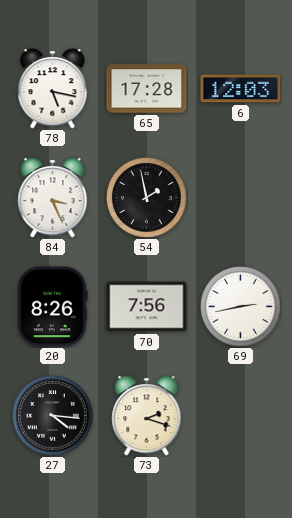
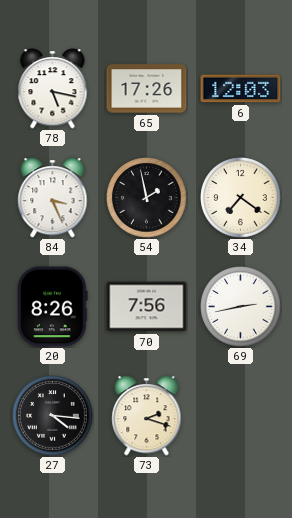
65: 17:28 -> 17:26 (147, 89)
34: none -> 7:21 (241, 198)
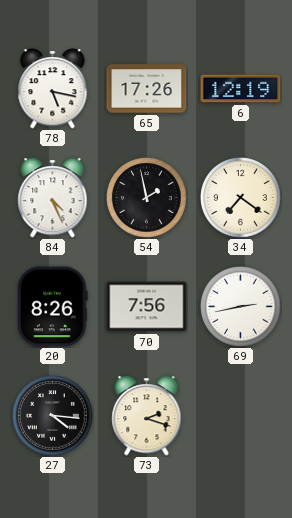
6: 12:03 -> 12:19 (241, 89)
84: 3:26 -> 4:26 (53, 198)
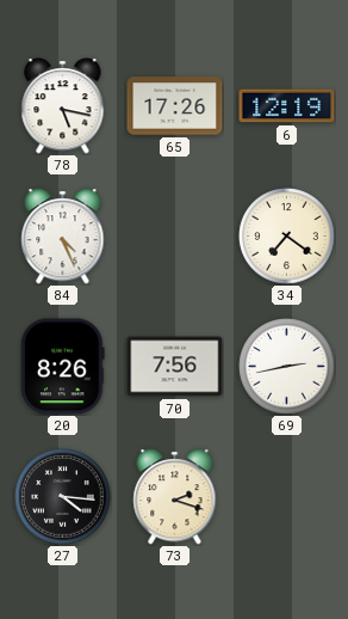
54: 1:58 -> none (147, 198)
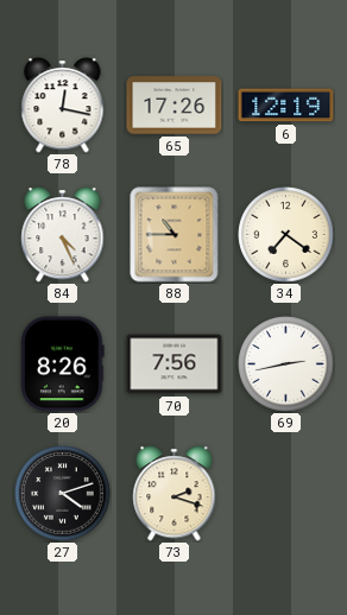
78: 5:17 -> 12:17 (63, 106)
88: none -> 10:45 (175, 235)
27: 4:16 -> 4:12 (63, 494)
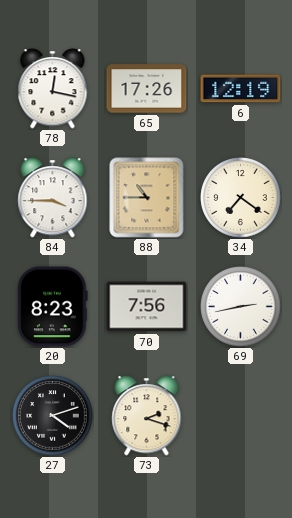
84: 4:26 -> 3:45 (53, 198)
20: 8:26 -> 8:23 (53, 307)
